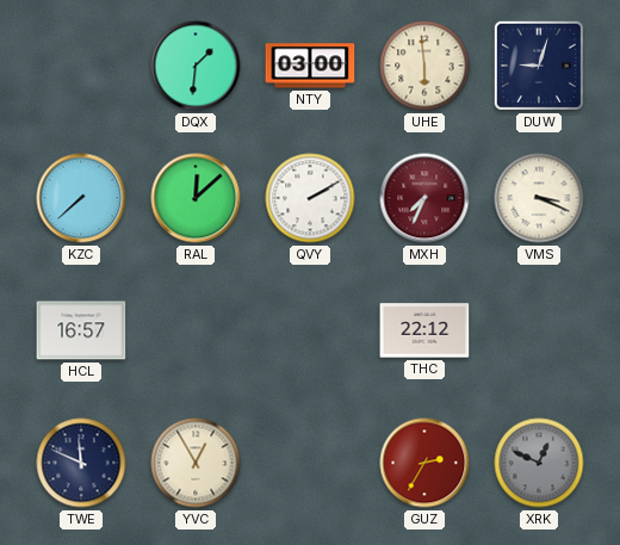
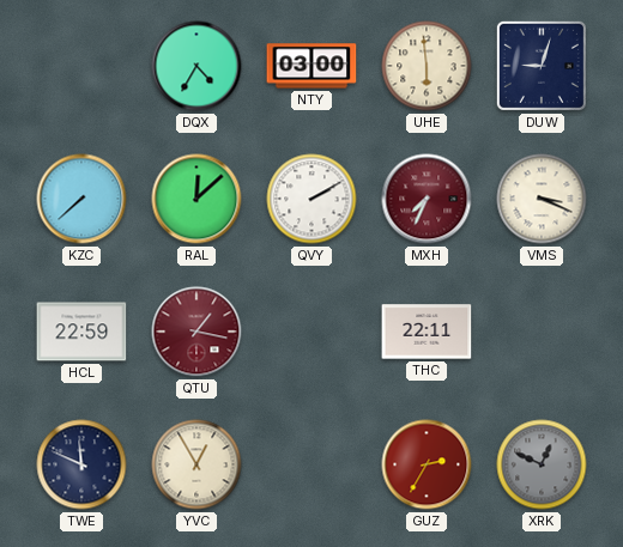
DQX: 1:31 -> 4:35 (196, 66)
HCL: 16:57 -> 22:59 (81, 332)
QTU: none -> 1:17 (196, 332)
THC: 22:12 -> 22:11 (427, 332)
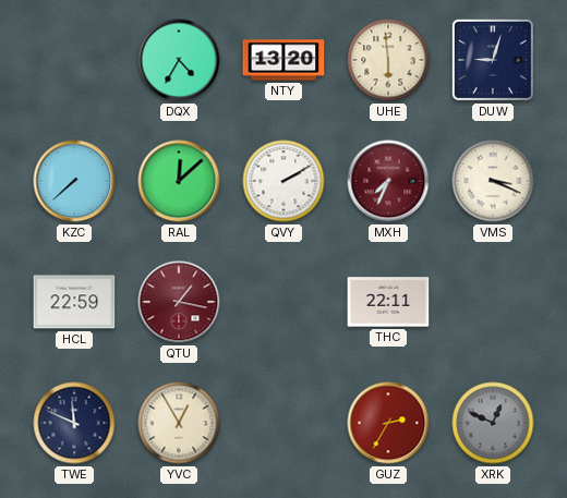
NTY: 03:00 -> 13:20 (283, 60)
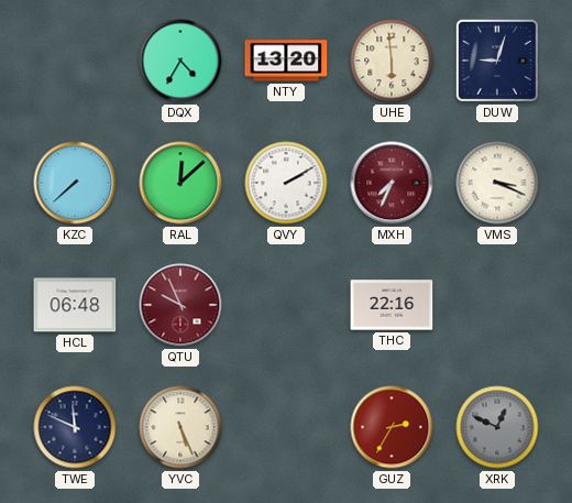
HCL: 22:59 -> 06:48 (75, 305)
QTU: 1:17 -> 9:56 (180, 305)
THC: 22:11 -> 22:16 (392, 305)
YVC: 12:55 -> 5:26 (180, 427)
